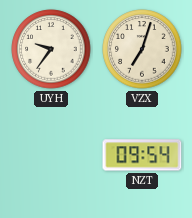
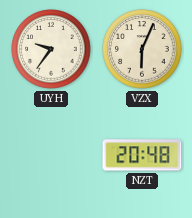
VZX: 7:03 -> 6:04 (142, 49)
NZT: 09:54 -> 20:48 (142, 155)
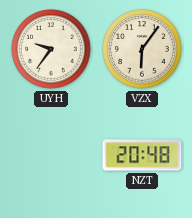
VZX: 6:04 -> 6:06 (142, 49)
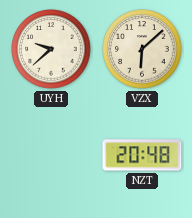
UYH: 9:36 -> 9:38 (51, 49)
VZX: 6:06 -> 6:08 (142, 49)
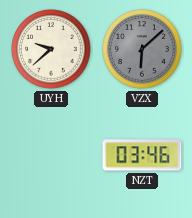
VZX dial: cream -> grey (142, 49)
NZT: 20:48 -> 03:46 (142, 155)
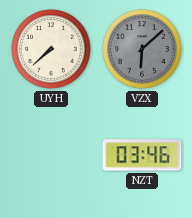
UYH: 9:38 -> 7:38 (51, 49)
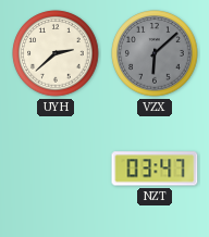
UYH: 7:38 -> 2:38 (56, 53)
NZT: 03:46 -> 03:47 (155, 169)
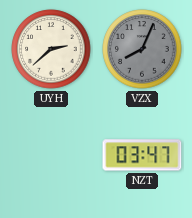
VZX: 6:08 -> 8:04 (142, 49)
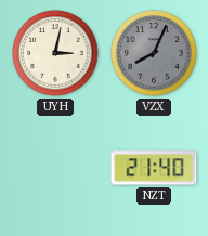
UYH: 2:38 -> 3:02 (55, 53)
NZT: 03:47 -> 21:40 (154, 168)
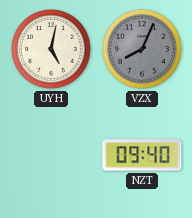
UYH: 3:02 -> 5:02 (51, 49)
NZT: 21:40 -> 09:40 (142, 155)
